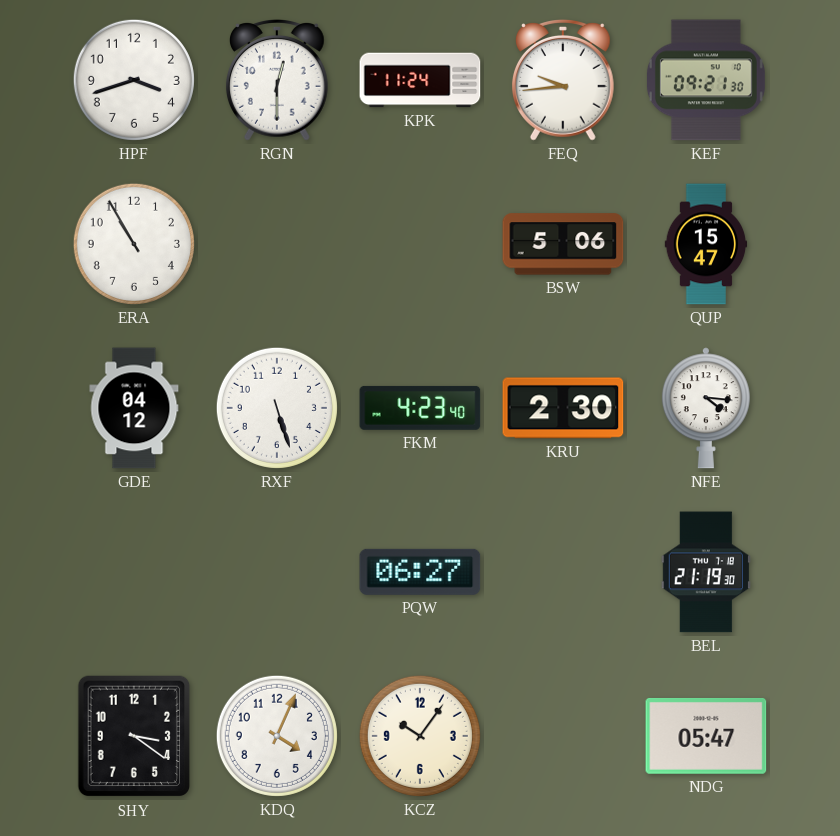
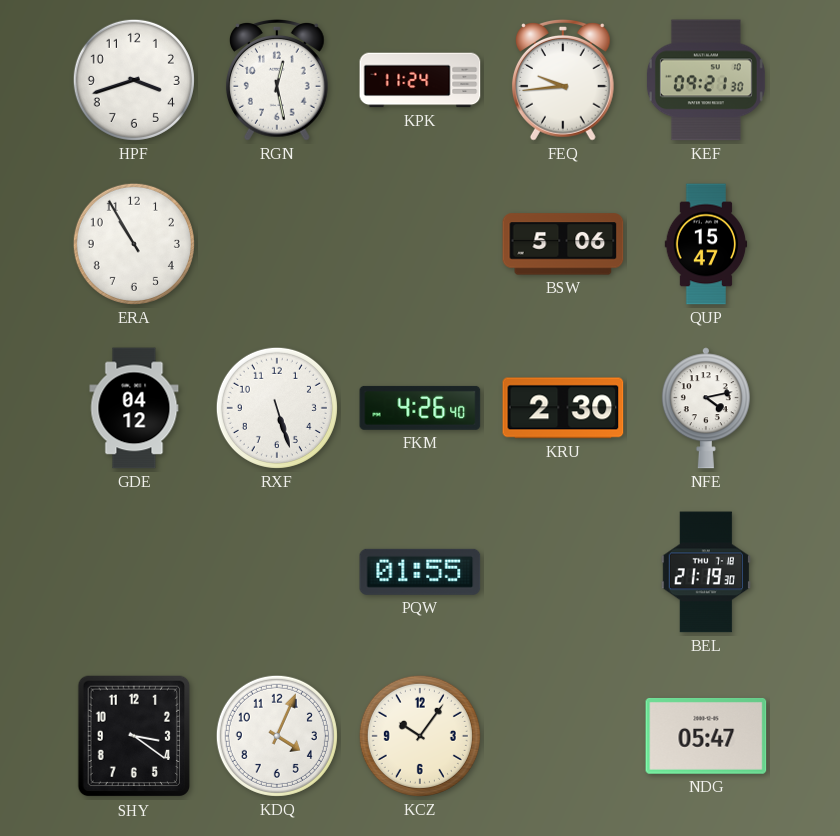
RGN: 12:30 -> 12:28 (277, 81)
FKM: 4:23 -> 4:26 (420, 408)
NFE: 4:16 -> 4:13 (706, 408)
PQW: 06:27 -> 01:55 (420, 572)
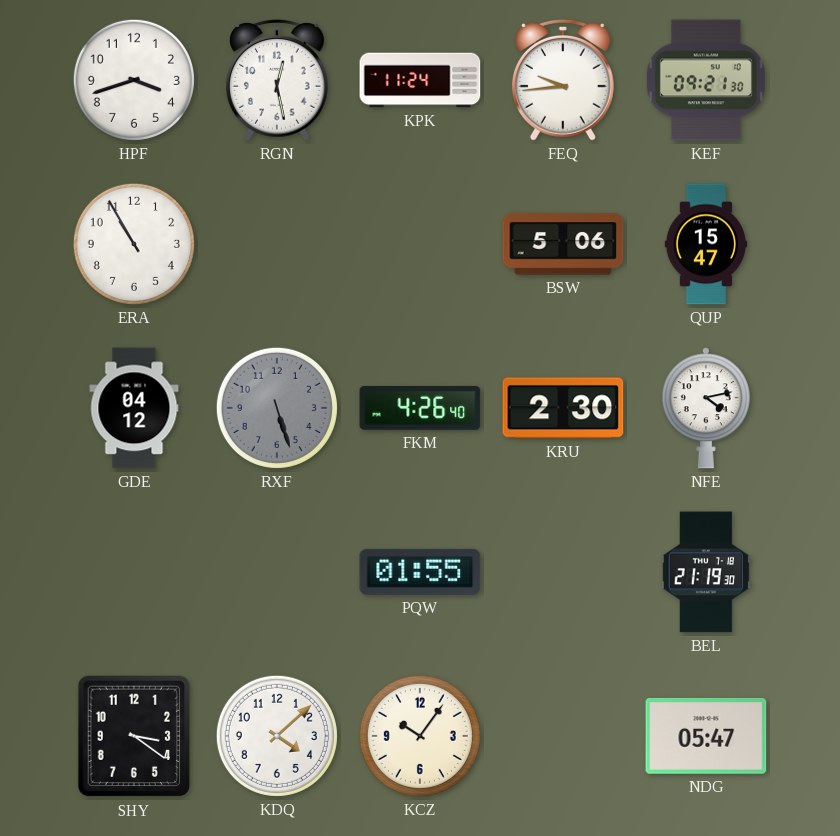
RXF dial: white -> grey (277, 408)
KDQ: 4:04 -> 4:08 (277, 736)
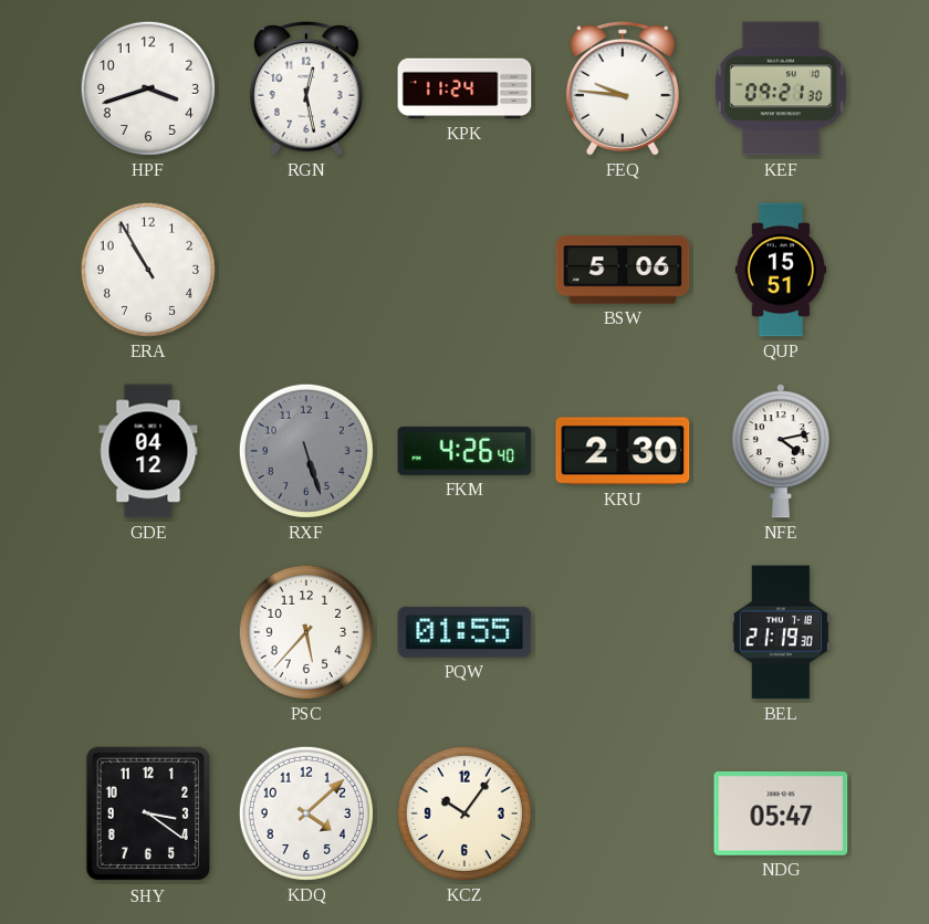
FEQ: 9:44 -> 9:46 (623, 90)
QUP: 15:47 -> 15:51 (781, 270)
PSC: none -> 5:37 (306, 632)
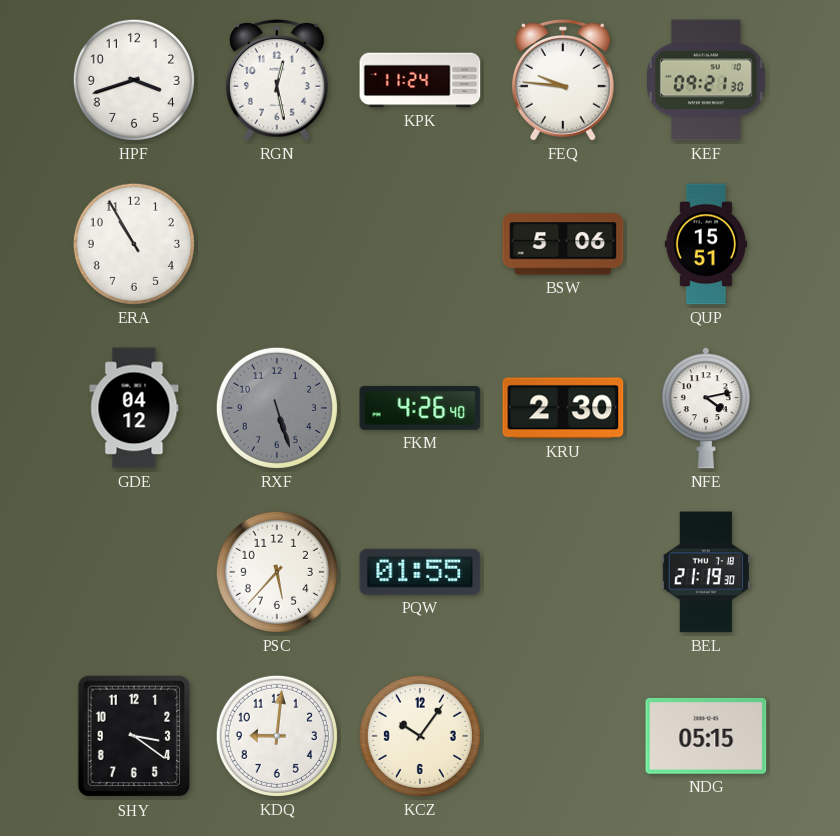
KDQ: 4:08 -> 9:01 (277, 736)
NDG: 05:47 -> 05:15 (706, 736)
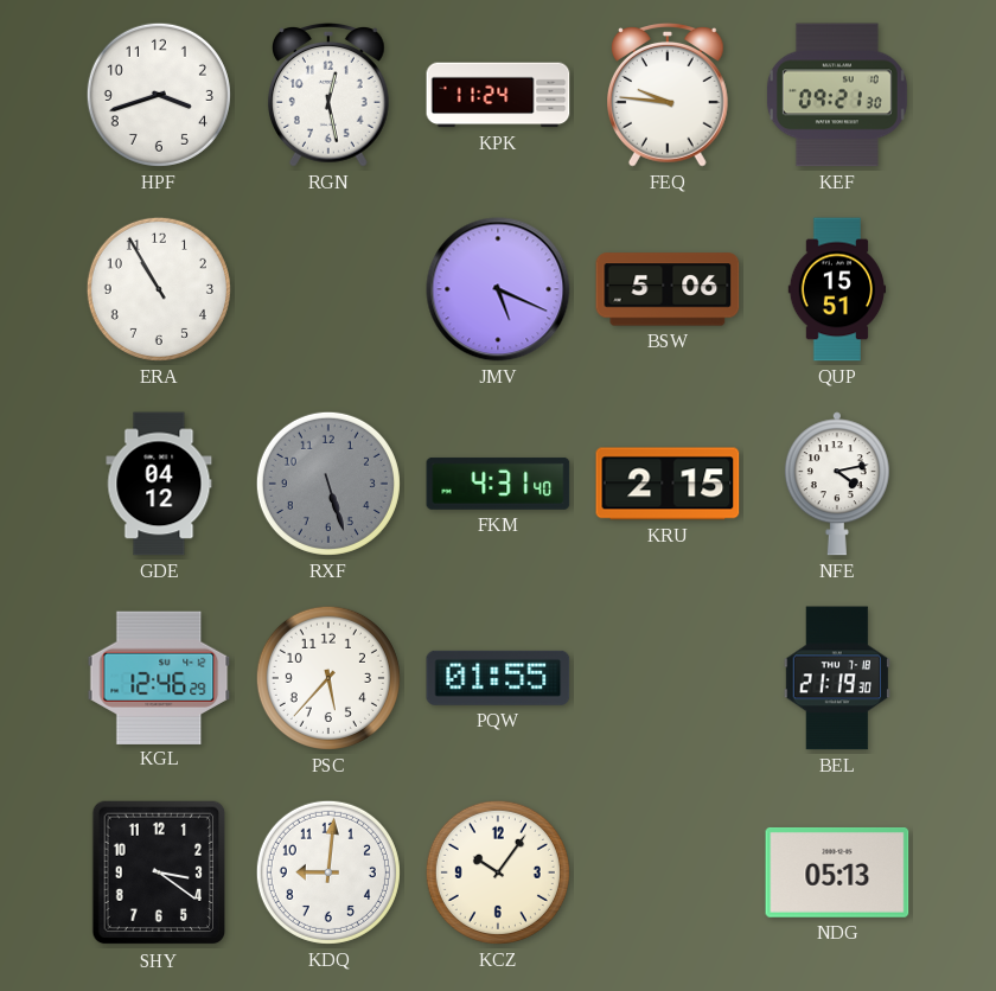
JMV: none -> 5:19 (498, 289)
FKM: 4:26 -> 4:31 (498, 484)
KRU: 2:30 -> 2:15 (668, 484)
KGL: none -> 12:46 (159, 677)
NDG: 05:15 -> 05:13 (837, 872)
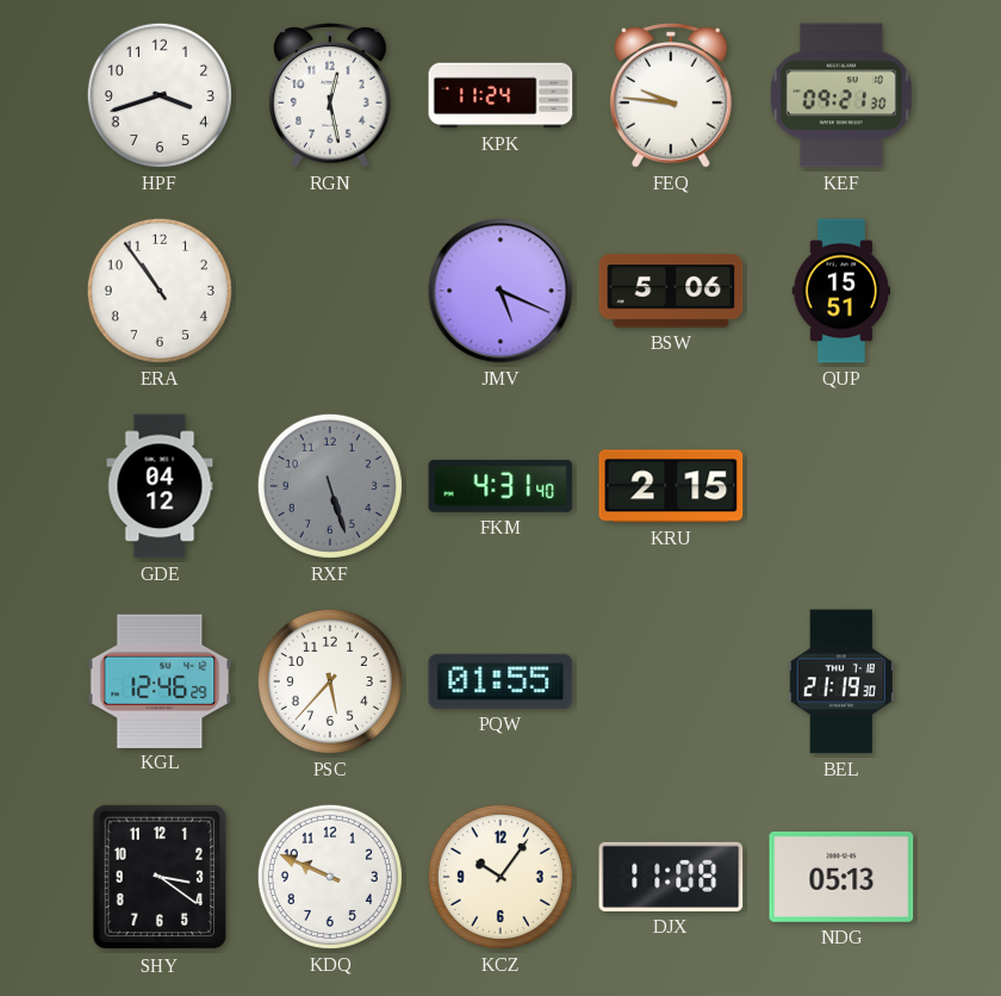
ERA: 10:55 -> 10:54 (160, 291)
NFE: 4:13 -> none (837, 484)
KDQ: 9:01 -> 9:49 (330, 877)
DJX: none -> 11:08 (671, 877)
